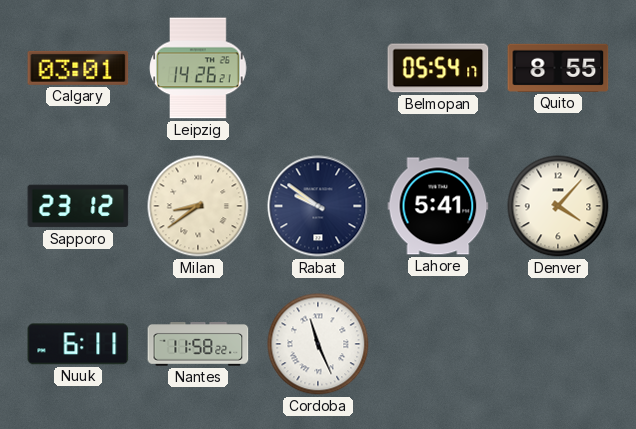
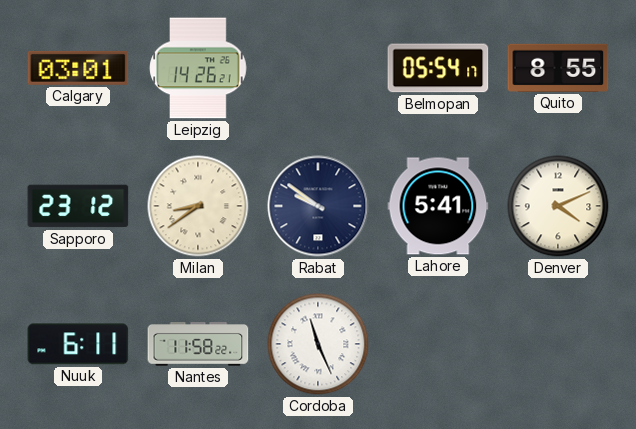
Denver: 4:07 -> 4:11 (558, 206)
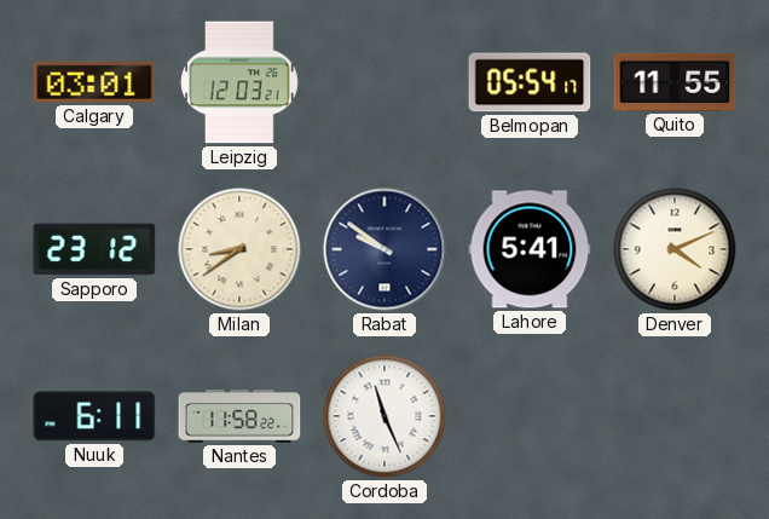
Leipzig: 14:26 -> 12:03 (239, 82)
Quito: 8:55 -> 11:55 (675, 82)
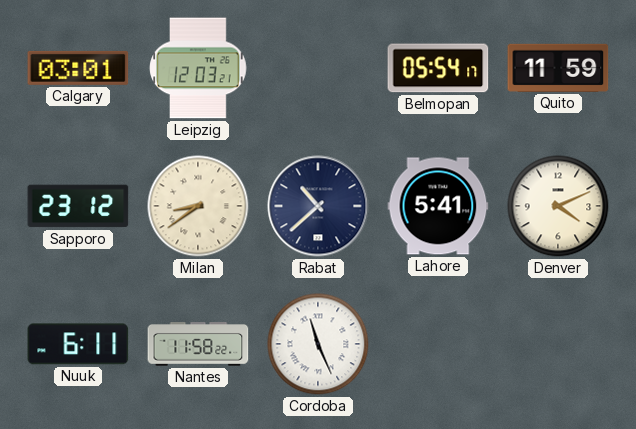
Quito: 11:55 -> 11:59 (558, 68)
Rabat: 9:51 -> 10:38 (318, 206)
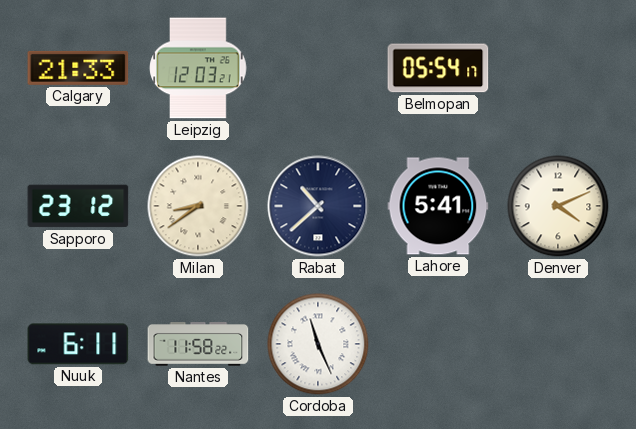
Calgary: 03:01 -> 21:33 (78, 68)
Quito: 11:59 -> none (558, 68)
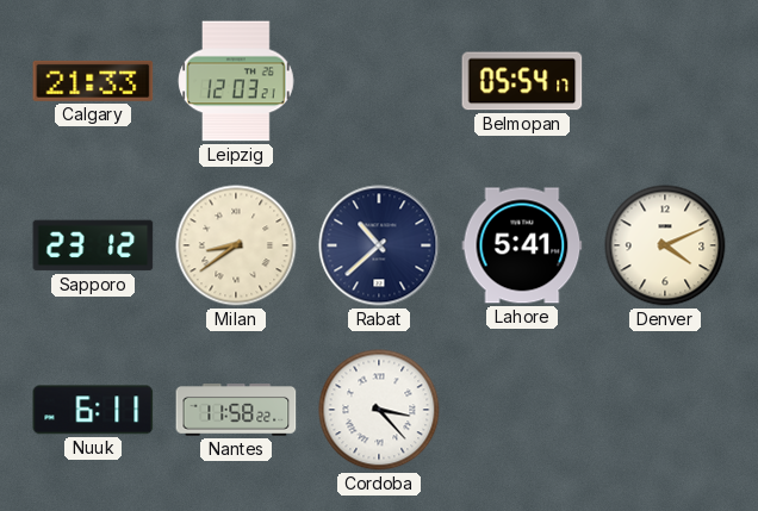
Cordoba: 11:26 -> 3:23 (379, 410)
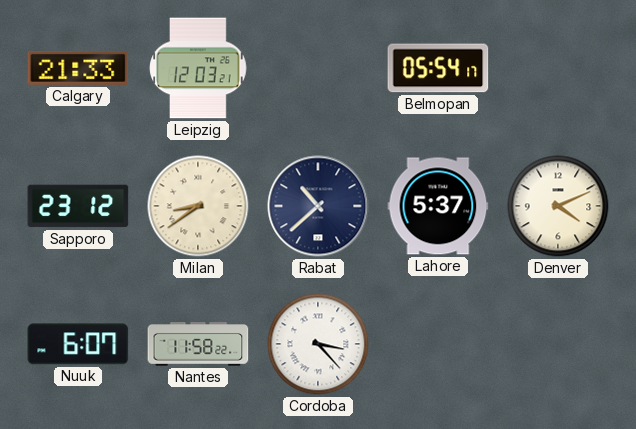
Lahore: 5:41 -> 5:37 (438, 206)
Nuuk: 6:11 -> 6:07 (78, 344)
